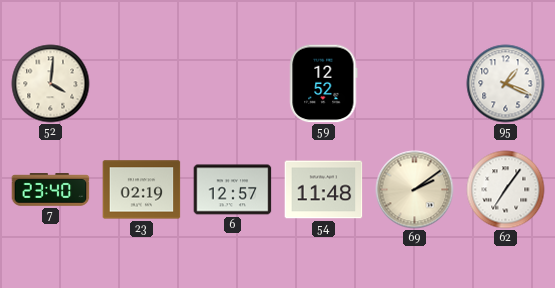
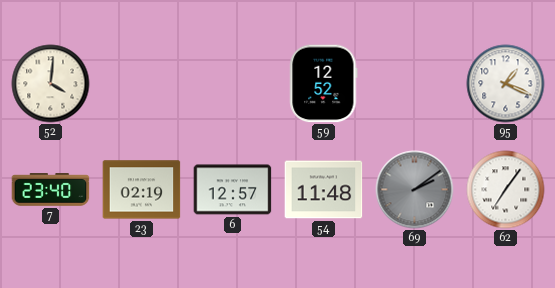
69 dial: cream -> grey (415, 190)
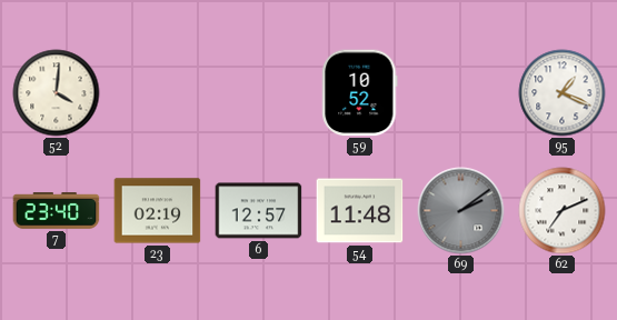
59: 12:52 -> 10:52 (360, 93)
62: 7:06 -> 7:11 (563, 211)
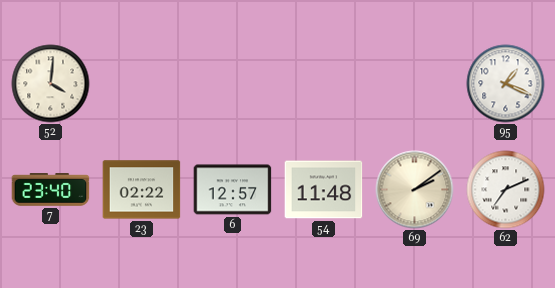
59: 10:52 -> none (360, 93)
23: 02:19 -> 02:22 (142, 190)
69 dial: grey -> cream (415, 190)
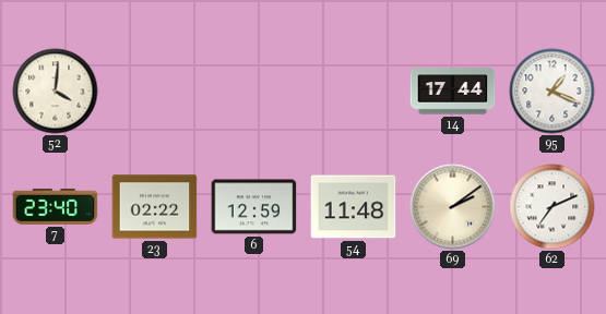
14: none -> 17:44 (453, 92)
6: 12:57 -> 12:59 (254, 207)
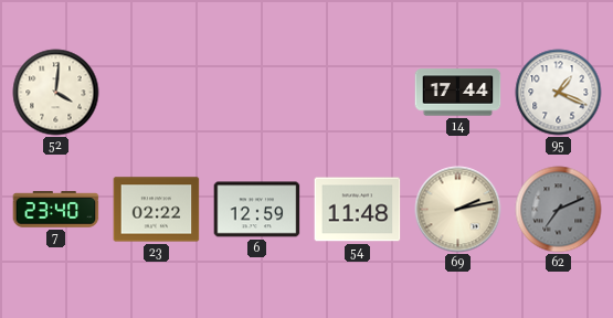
69: 2:09 -> 2:13 (458, 210)
62 dial: white -> grey (559, 210)
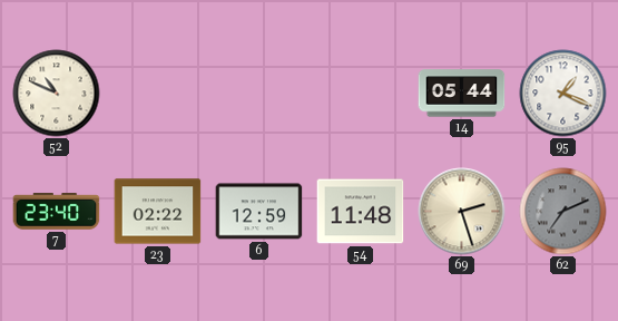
52: 4:01 -> 10:49 (57, 94)
14: 17:44 -> 05:44 (462, 94)
69: 2:13 -> 2:27 (462, 212)
